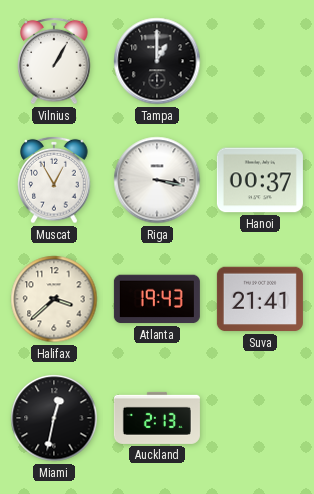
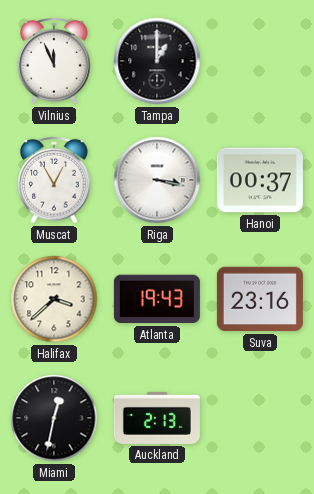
Vilnius: 1:05 -> 11:56 (54, 61)
Suva: 21:41 -> 23:16 (260, 299)
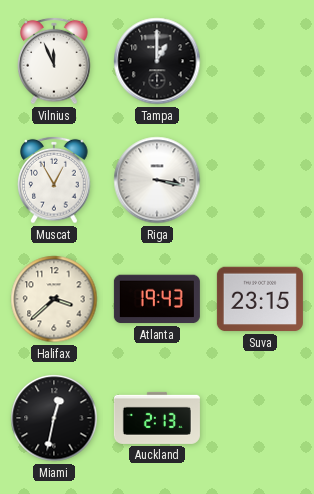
Hanoi: 00:37 -> none (260, 180)
Suva: 23:16 -> 23:15 (260, 299)
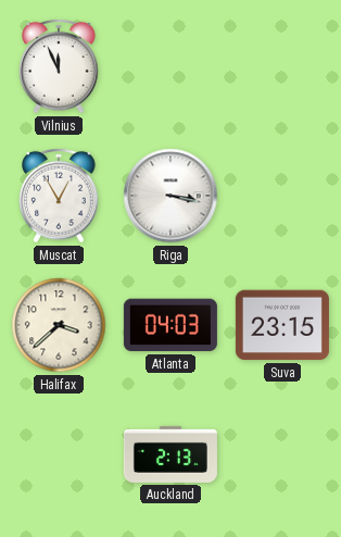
Tampa: 1:00 -> none (157, 61)
Atlanta: 19:43 -> 04:03 (171, 325)
Miami: 12:32 -> none (54, 418)
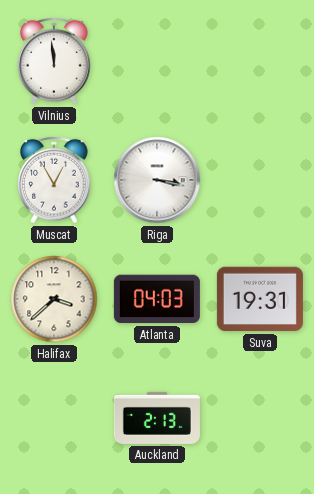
Vilnius: 11:56 -> 11:59 (54, 61)
Suva: 23:15 -> 19:31 (260, 299)
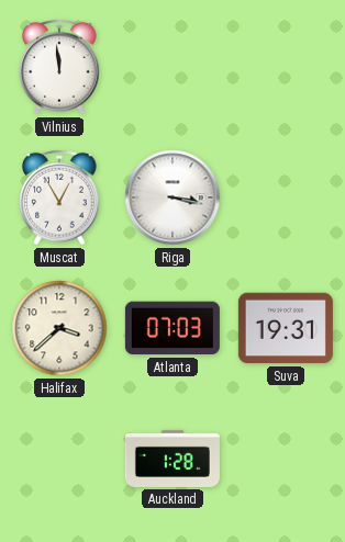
Atlanta: 04:03 -> 07:03 (172, 328)
Auckland: 2:13 -> 1:28 (172, 459)
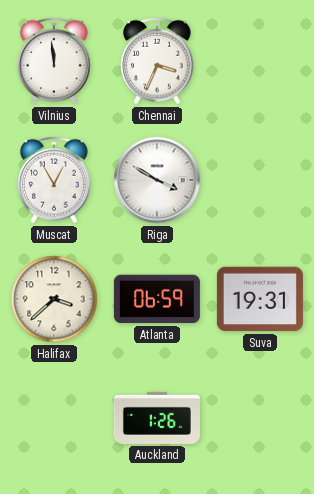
Chennai: none -> 3:34 (157, 61)
Riga: 3:17 -> 3:50 (157, 180)
Atlanta: 07:03 -> 06:59 (157, 299)
Auckland: 1:28 -> 1:26 (157, 418)
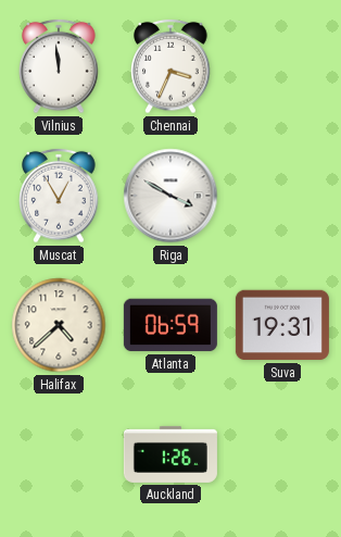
Halifax: 3:38 -> 4:38 (59, 325)
